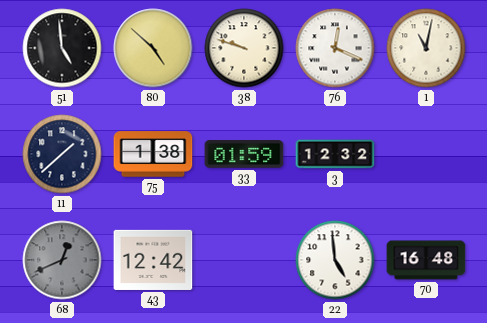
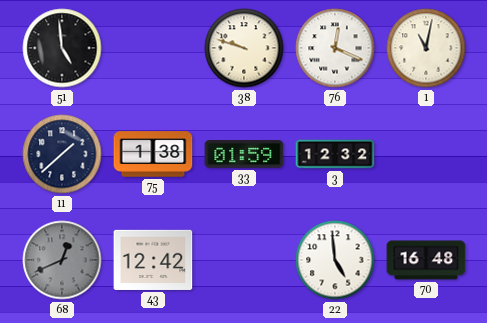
80: 4:52 -> none (153, 48)
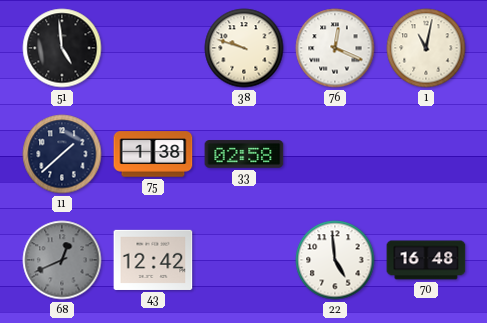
33: 01:59 -> 02:58 (244, 154)
3: 12:32 -> none (335, 154)
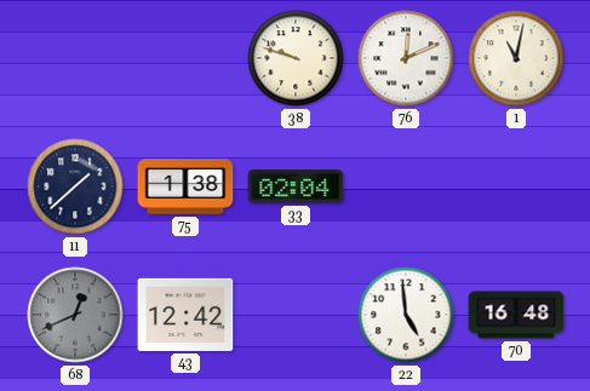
51: 4:59 -> none (62, 48)
76: 12:19 -> 12:11 (406, 58)
33: 02:58 -> 02:04 (296, 186)
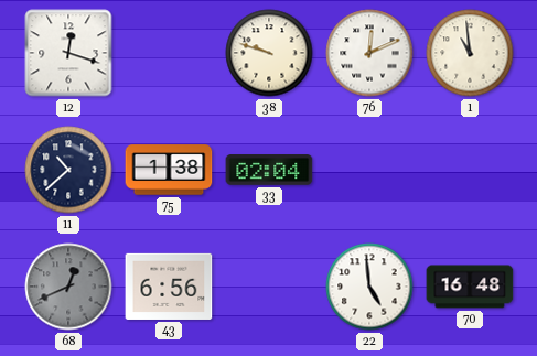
12: none -> 12:18 (68, 53)
1: 11:02 -> 10:59 (470, 53)
11: 1:38 -> 10:38 (68, 170)
43: 12:42 -> 6:56 (169, 287)
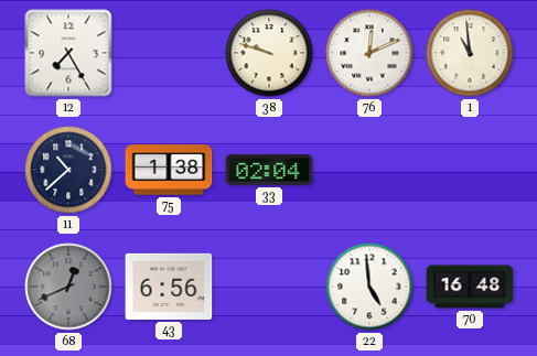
12: 12:18 -> 7:25 (68, 53)
